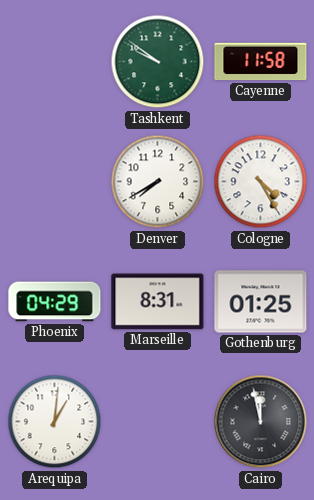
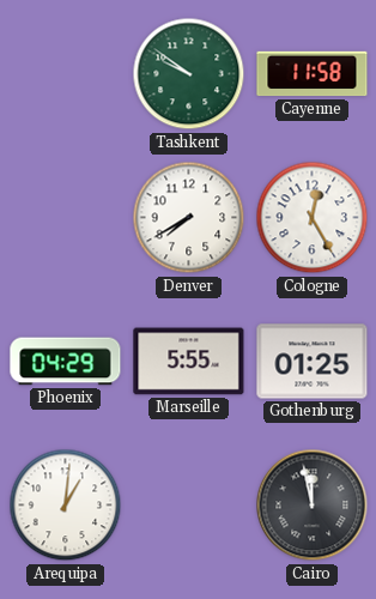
Cologne: 4:25 -> 12:25 (313, 218)
Marseille: 8:31 -> 5:55 (189, 362)
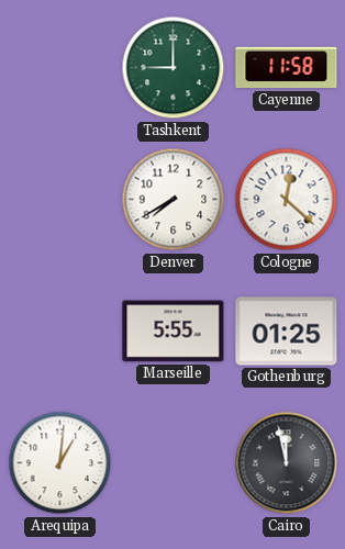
Tashkent: 9:51 -> 9:00 (174, 68)
Cologne: 12:25 -> 12:22 (287, 200)
Phoenix: 04:29 -> none (66, 362)
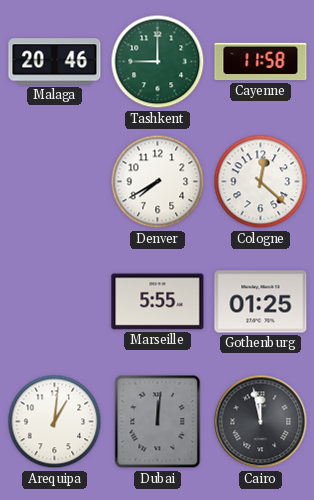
Malaga: none -> 20:46 (55, 62)
Dubai: none -> 12:01 (158, 422)
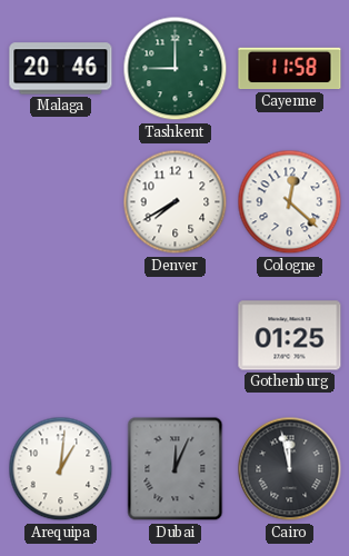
Marseille: 5:55 -> none (158, 302)
Dubai: 12:01 -> 12:04 (176, 469)
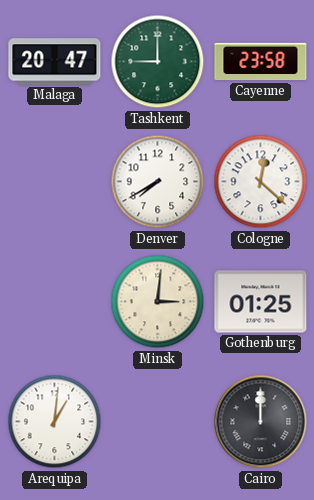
Malaga: 20:46 -> 20:47 (55, 62)
Cayenne: 11:58 -> 23:58 (261, 62)
Minsk: none -> 3:01 (158, 302)
Dubai: 12:04 -> none (176, 469)
Cairo: 11:58 -> 12:00 (261, 422)
